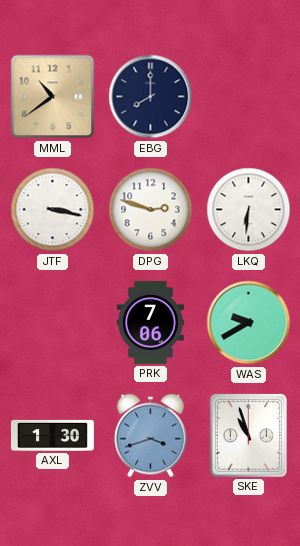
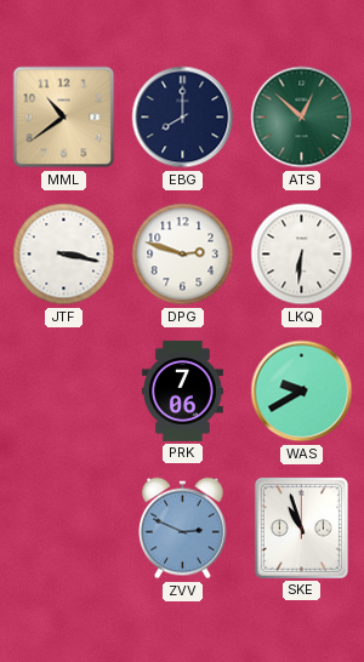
ATS: none -> 12:52 (302, 118)
AXL: 1:30 -> none (52, 435)
ZVV: 3:42 -> 2:49 (183, 529)
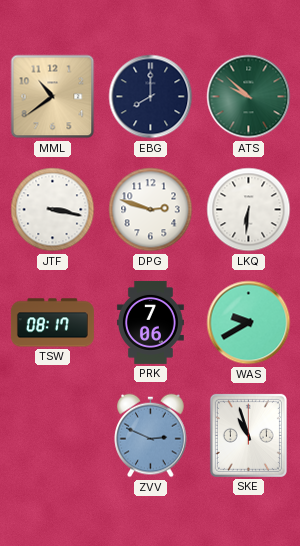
ATS: 12:52 -> 9:52 (249, 97)
TSW: none -> 08:17 (52, 323)
